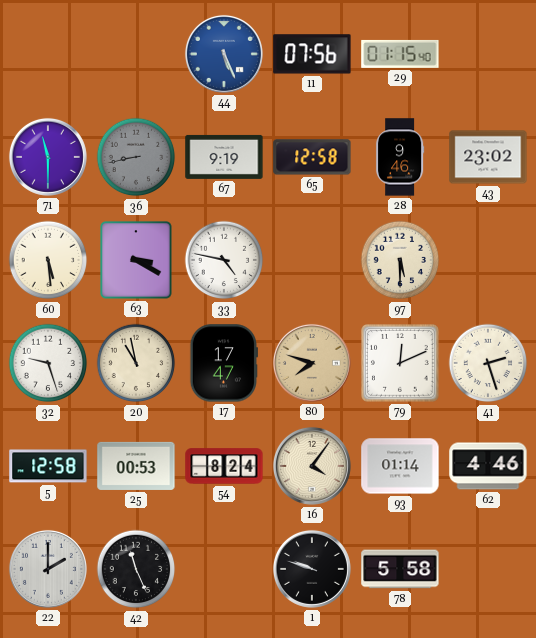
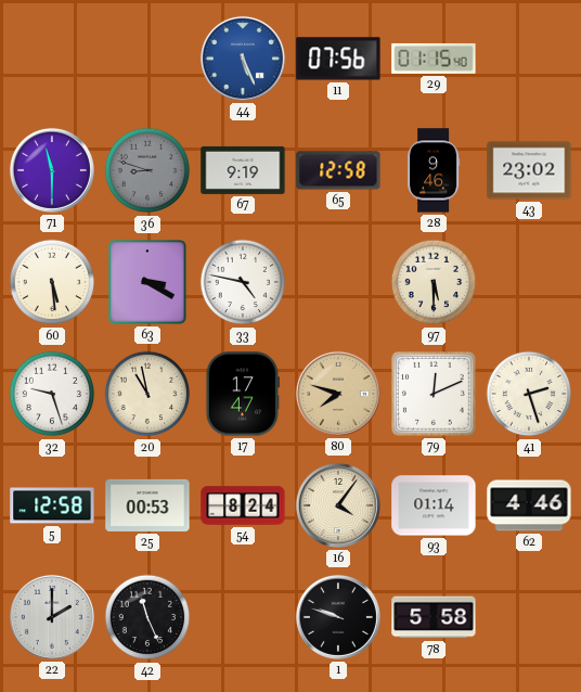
36: 8:43 -> 8:48 (147, 170)
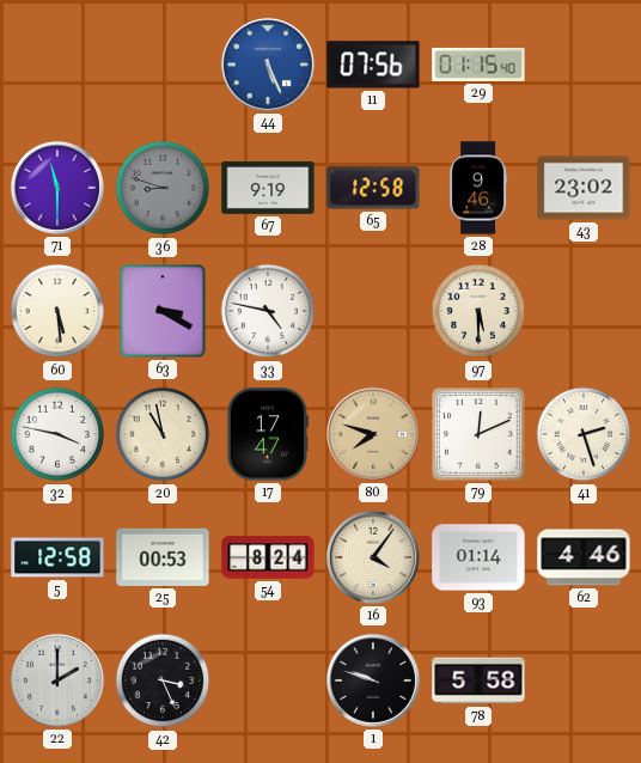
32: 9:27 -> 3:47 (57, 434)
42: 11:26 -> 3:26 (163, 680)
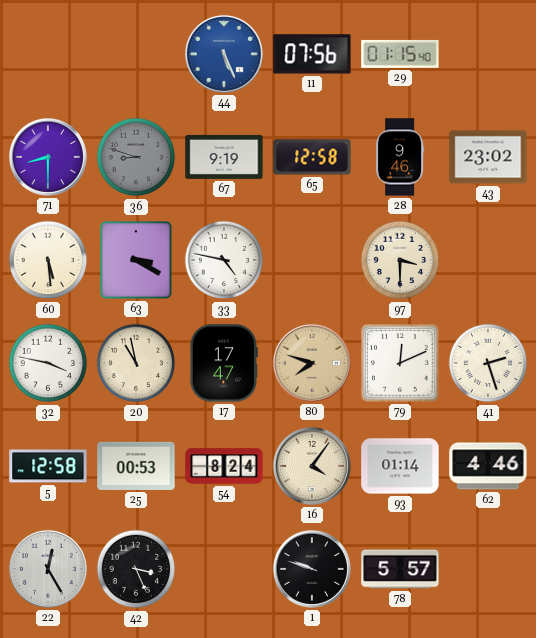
71: 11:30 -> 8:30 (48, 157)
97: 5:30 -> 3:30 (400, 260)
22: 2:00 -> 12:25 (48, 569)
78: 5:58 -> 5:57 (400, 569)
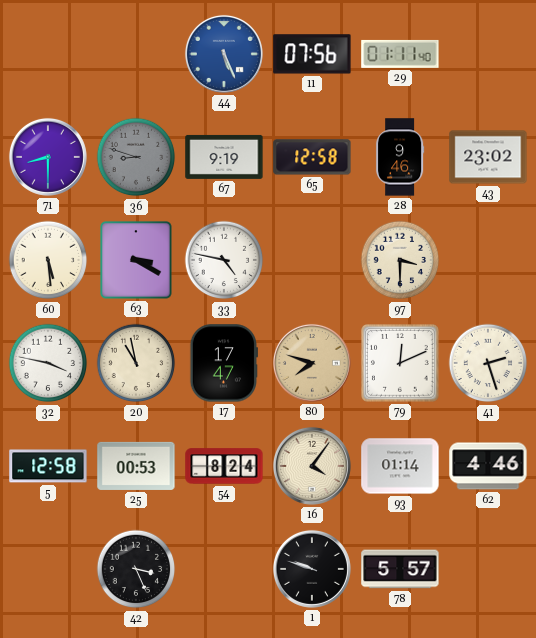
29: 01:15 -> 01:11 (400, 54)
22: 12:25 -> none (48, 569)
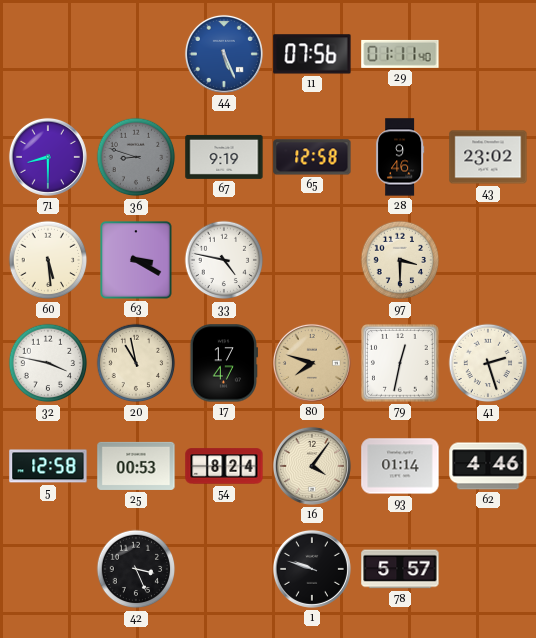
79: 12:11 -> 12:32 (401, 364)
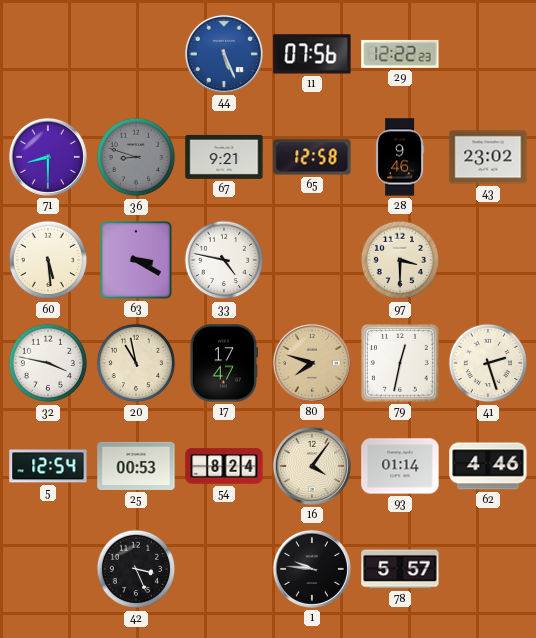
29: 01:11 -> 12:22 (400, 54)
67: 9:19 -> 9:21 (224, 157)
5: 12:58 -> 12:54 (48, 466)
1: 9:48 -> 9:46 (312, 569)
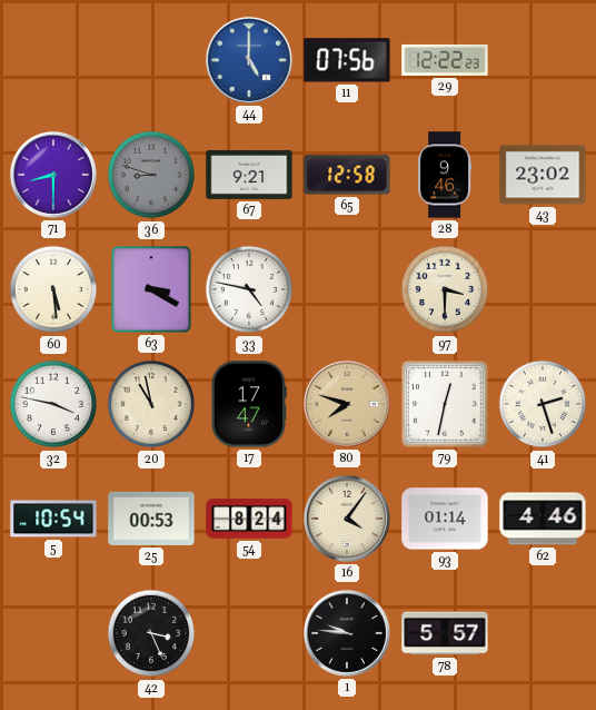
44: 5:26 -> 5:00 (249, 60)
5: 12:54 -> 10:54 (53, 519)
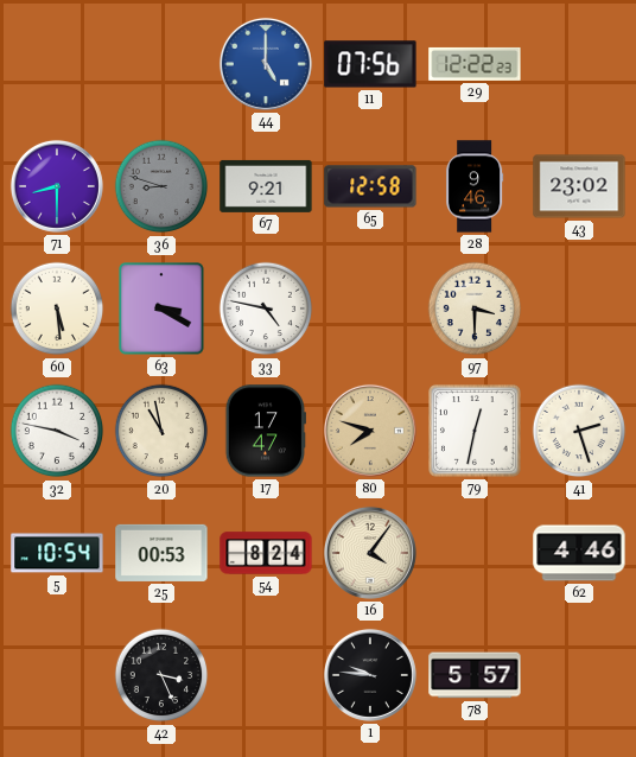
93: 01:14 -> none (445, 519)
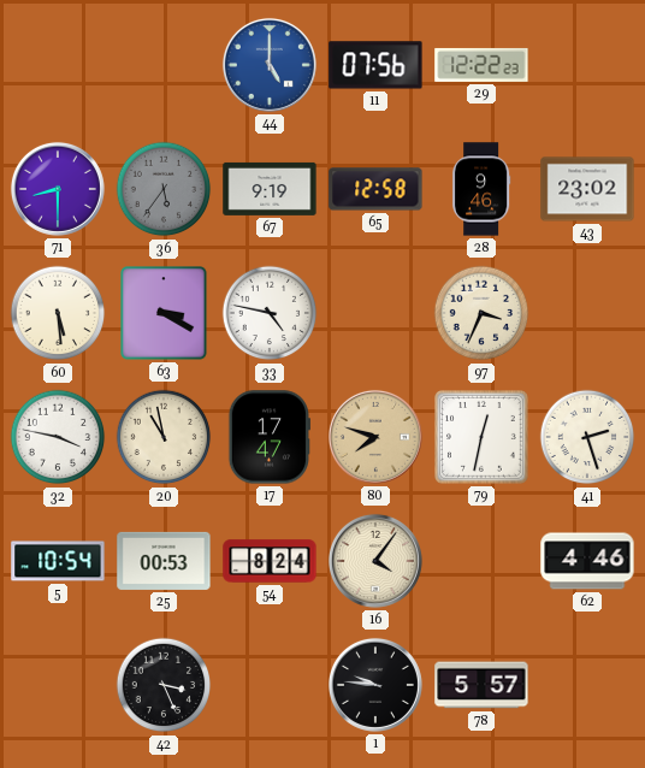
36: 8:48 -> 5:36 (164, 189)
67: 9:21 -> 9:19 (270, 189)
97: 3:30 -> 3:34 (481, 313)
